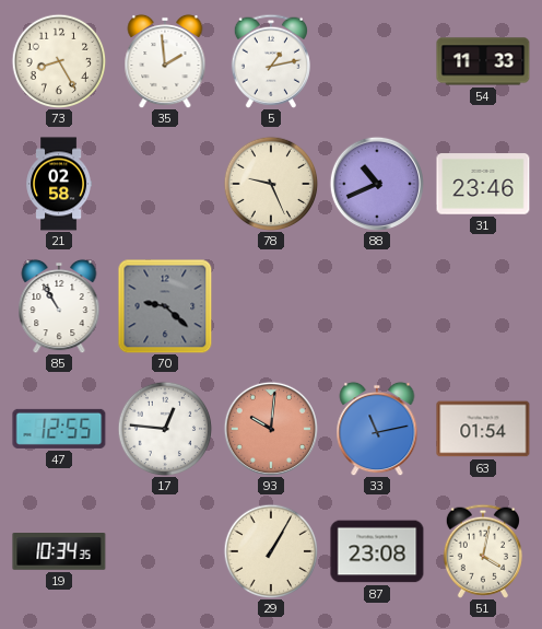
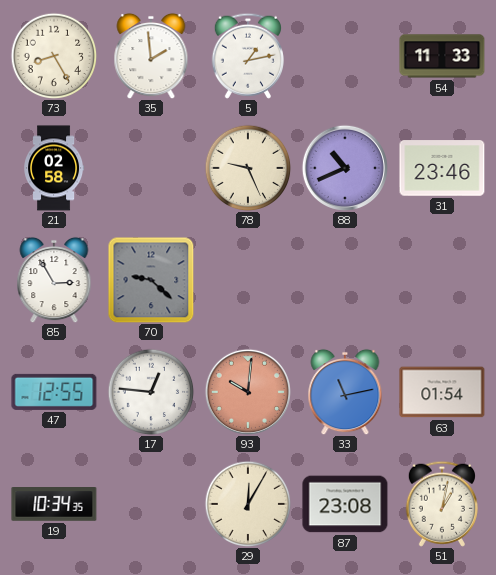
85: 10:55 -> 2:55 (54, 280)
29: 1:05 -> 12:05 (248, 504)
51: 4:02 -> 1:02 (442, 504)
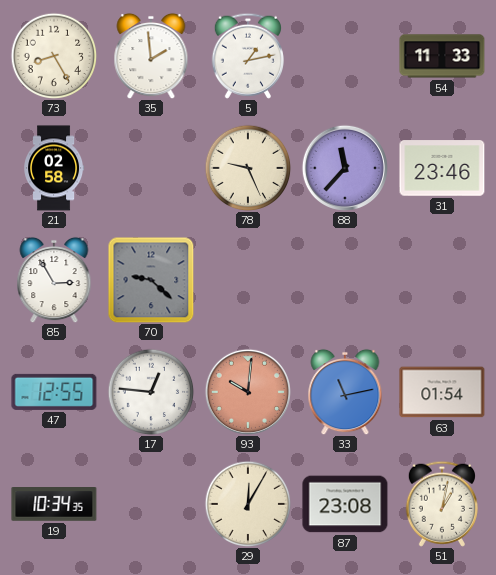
88: 10:41 -> 11:37 (344, 167)
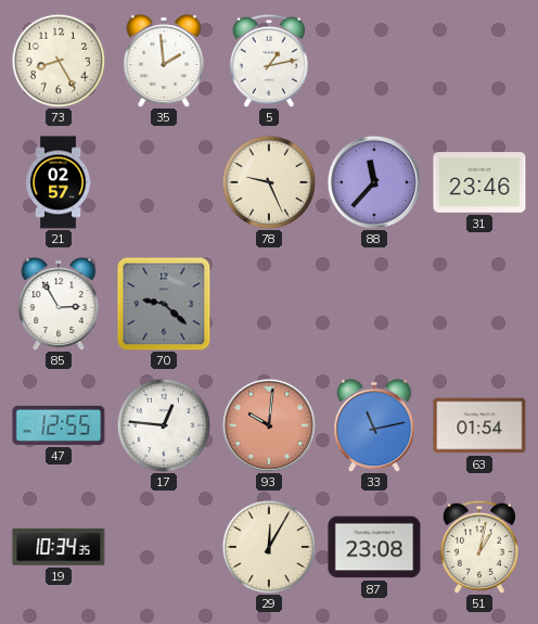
54: 11:33 -> none (442, 56)
21: 02:58 -> 02:57 (59, 182)
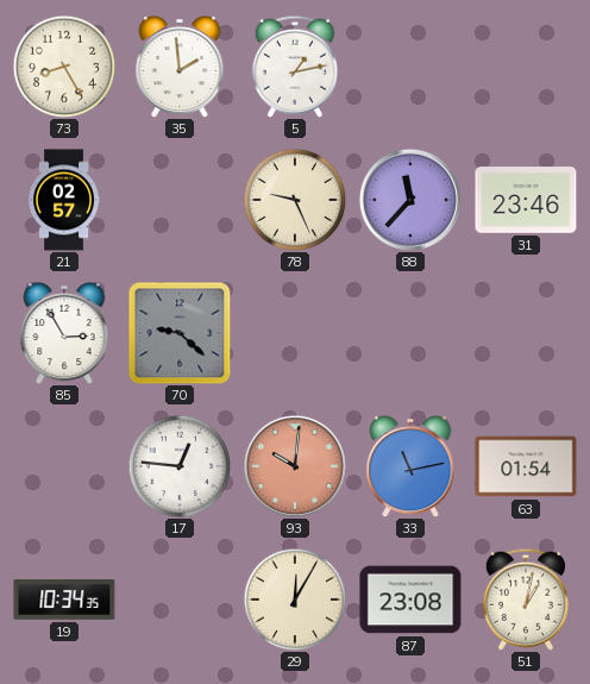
47: 12:55 -> none (59, 425)
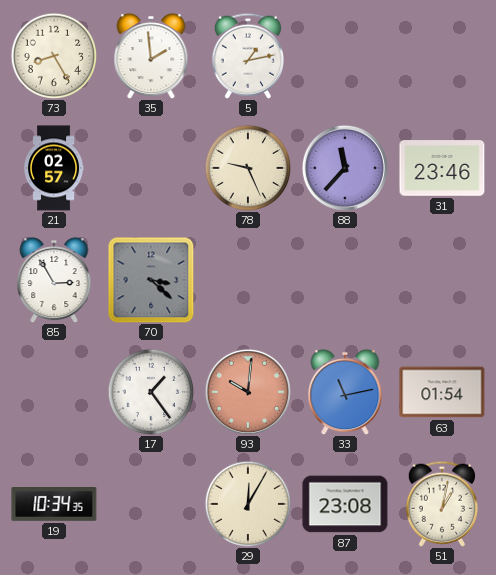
70: 9:22 -> 3:22 (151, 280)
17: 12:46 -> 1:24 (151, 392)
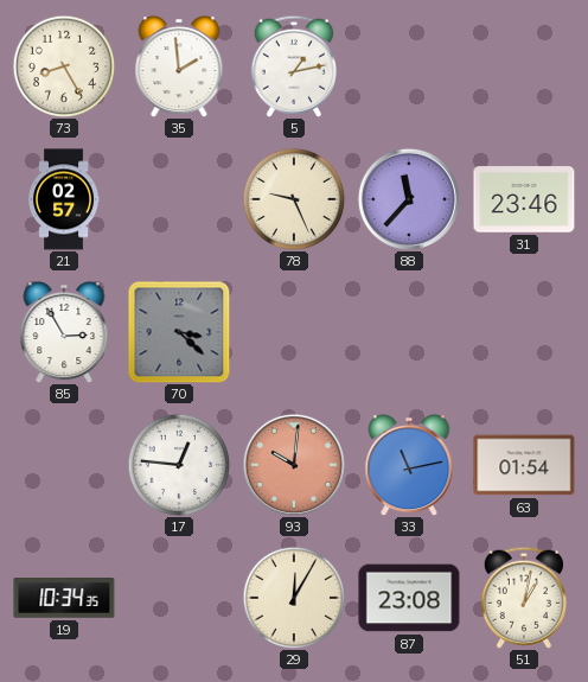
17: 1:24 -> 12:46 (179, 465)
